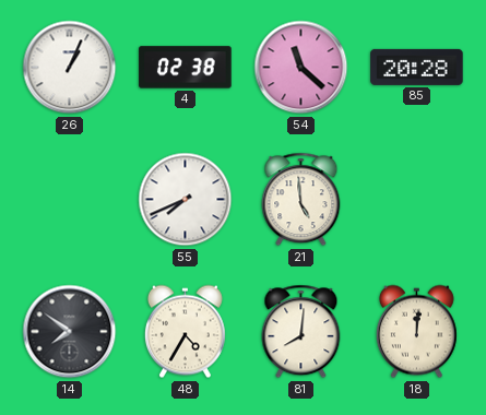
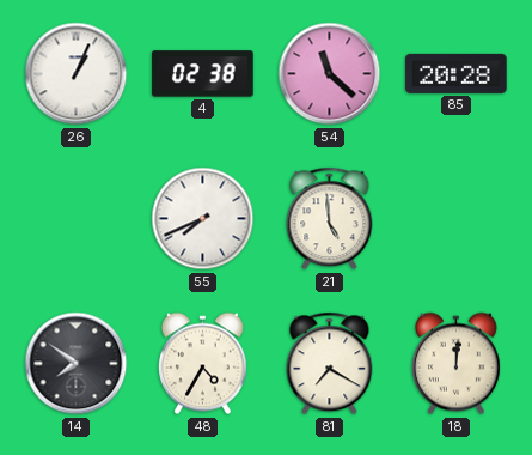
81: 8:01 -> 7:20 (330, 364)
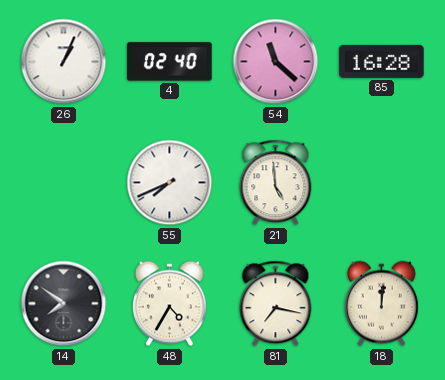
4: 02:38 -> 02:40 (170, 62)
85: 20:28 -> 16:28 (382, 61)
81: 7:20 -> 7:17 (276, 304)
